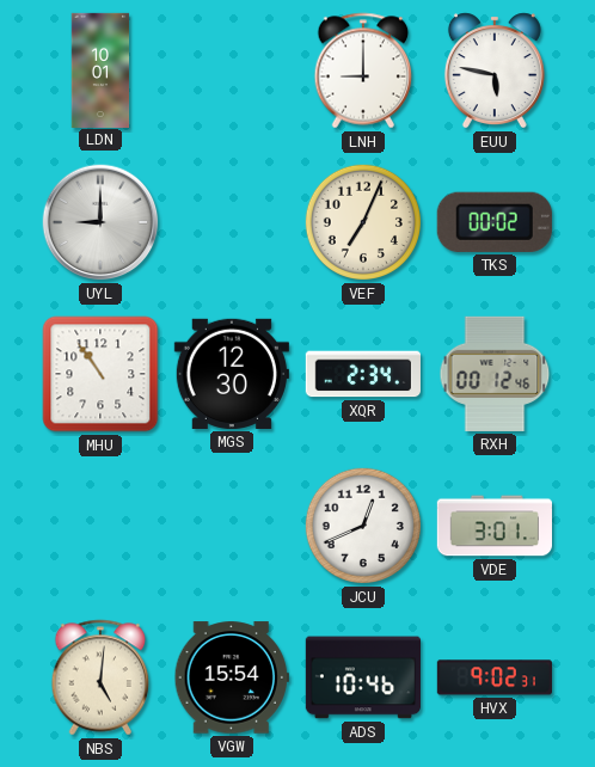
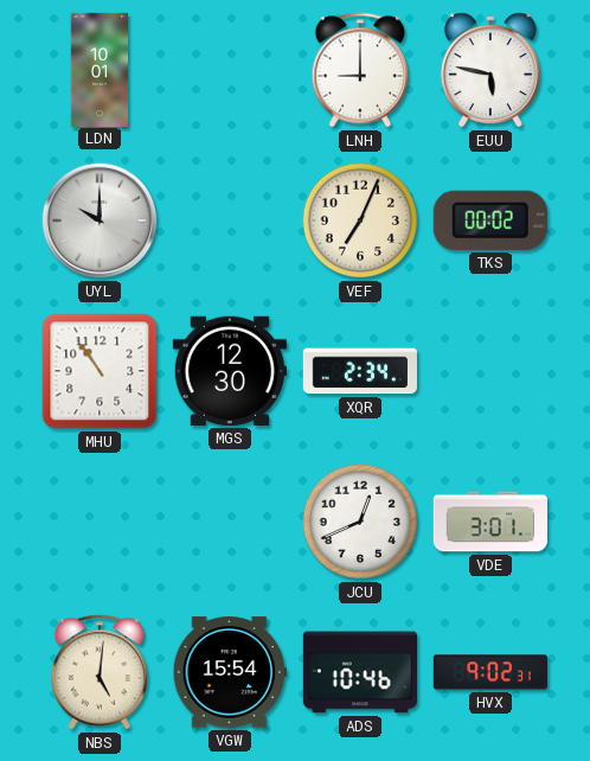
UYL: 9:00 -> 10:00 (100, 220)
RXH: 00:12 -> none (495, 374)
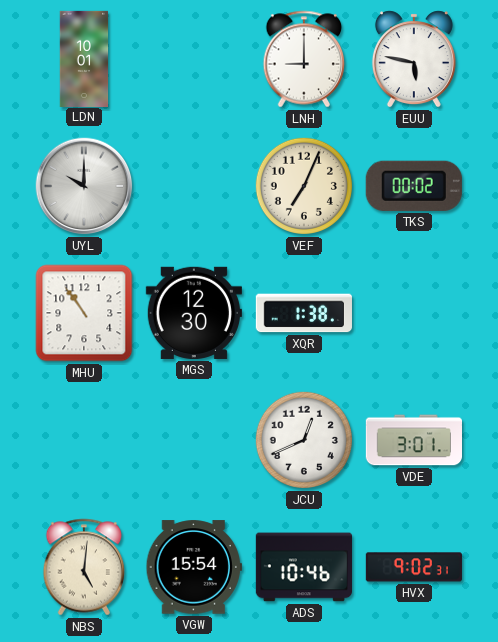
XQR: 2:34 -> 1:38 (304, 313)
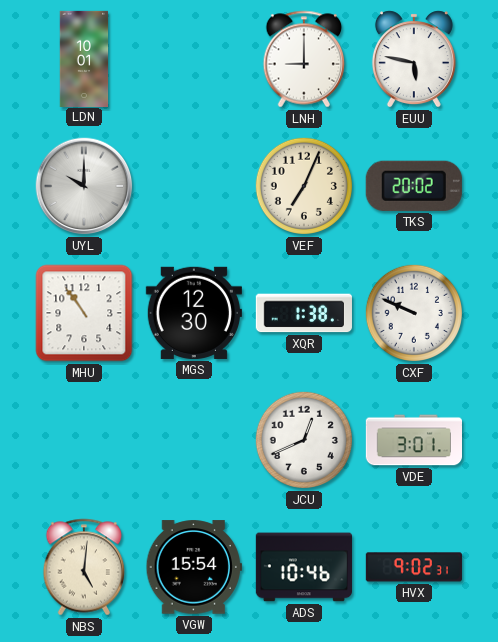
TKS: 00:02 -> 20:02 (414, 186)
CXF: none -> 9:49 (414, 313)
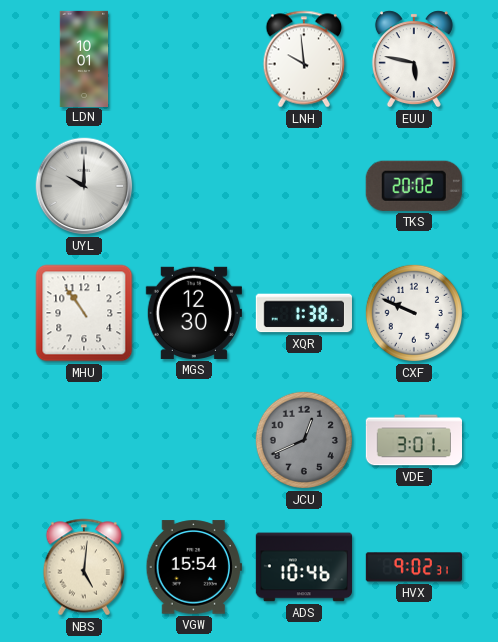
LNH: 9:00 -> 9:59 (304, 59)
VEF: 7:04 -> none (304, 186)
JCU dial: white -> grey (304, 440)
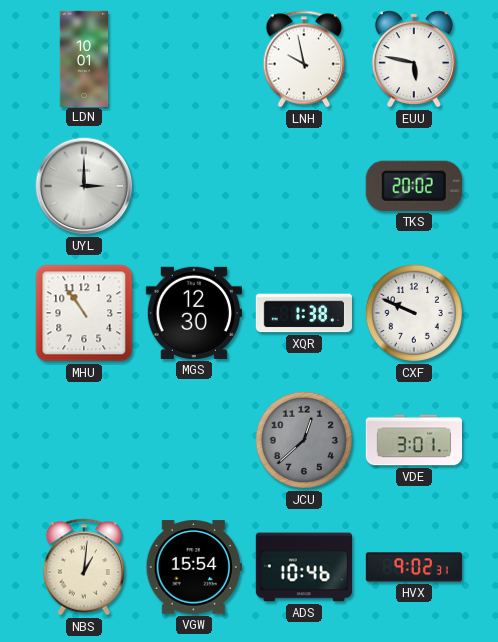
LNH: 9:59 -> 9:58 (304, 59)
UYL: 10:00 -> 3:00 (84, 186)
JCU: 12:41 -> 12:38 (304, 440)
NBS: 5:01 -> 1:01 (84, 567)
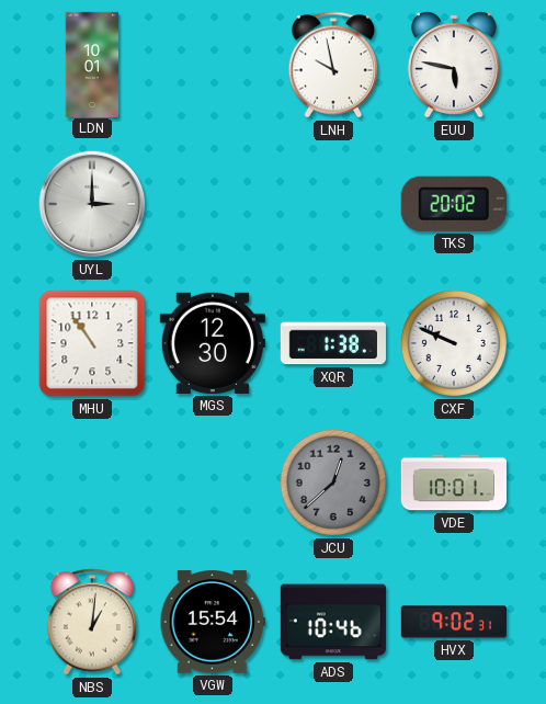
VDE: 3:01 -> 10:01 (453, 482)
